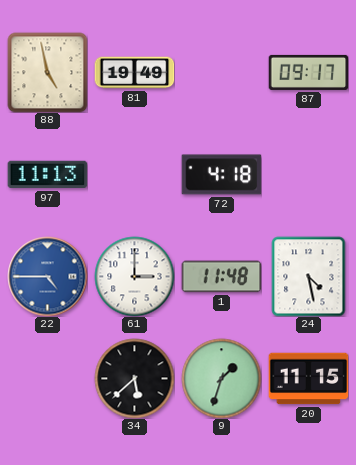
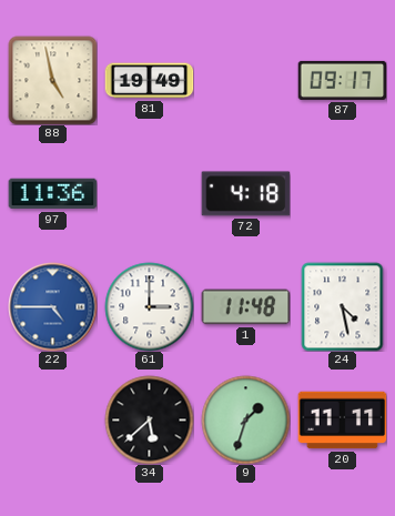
97: 11:13 -> 11:36 (52, 194)
20: 11:15 -> 11:11 (342, 421)
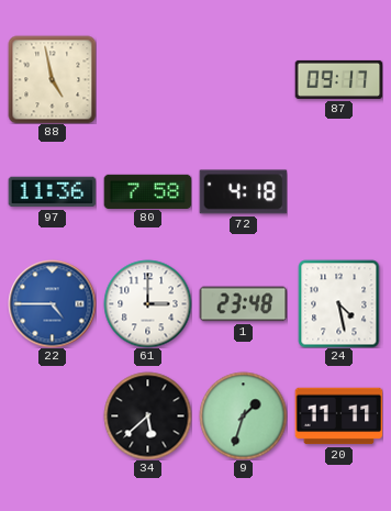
81: 19:49 -> none (149, 81)
80: none -> 7:58 (147, 191)
1: 11:48 -> 23:48 (243, 304)
